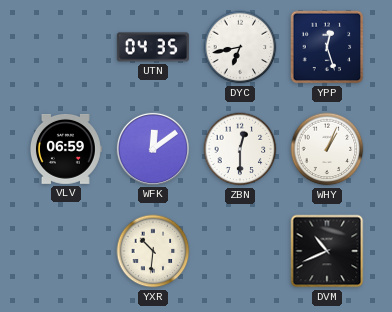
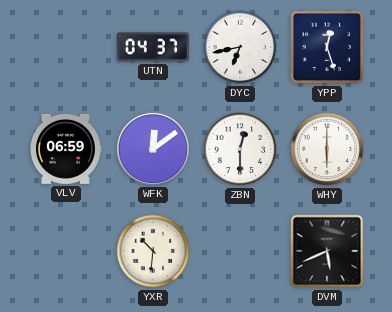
UTN: 04:35 -> 04:37 (153, 47)
WHY: 1:04 -> 6:00 (327, 149)
DVM: 10:41 -> 5:41 (327, 251)
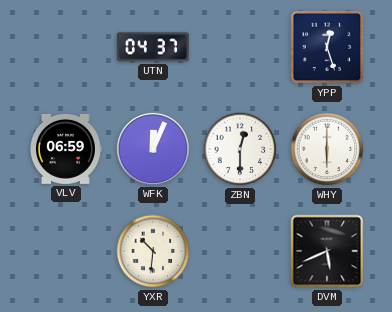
DYC: 6:43 -> none (240, 47)
WFK: 12:09 -> 12:04 (153, 149)
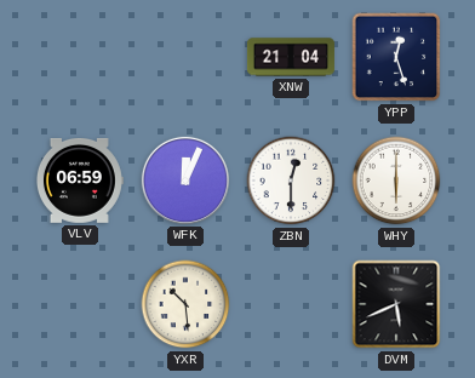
UTN: 04:37 -> none (153, 47)
XNW: none -> 21:04 (291, 57)
YXR: 10:31 -> 10:29 (185, 304)
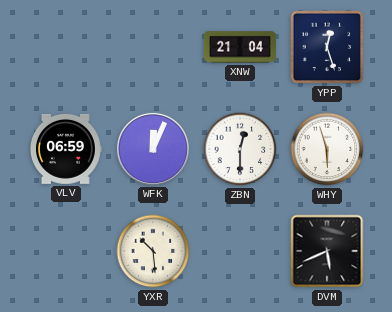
WHY: 6:00 -> 5:57 (327, 149)
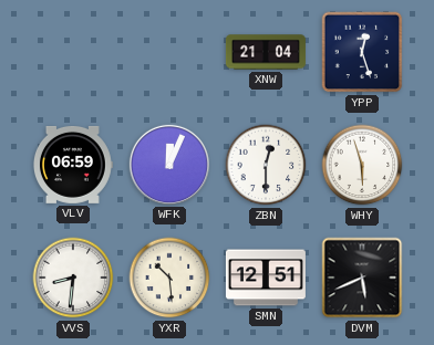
VVS: none -> 8:31 (73, 278)
SMN: none -> 12:51 (266, 278)
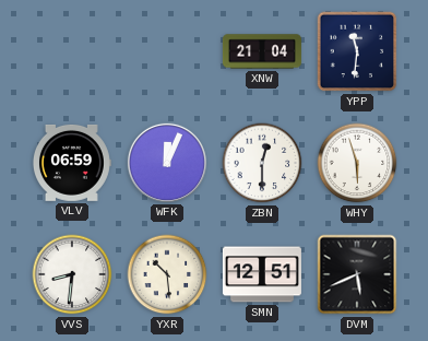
YPP: 12:27 -> 11:31 (357, 51)
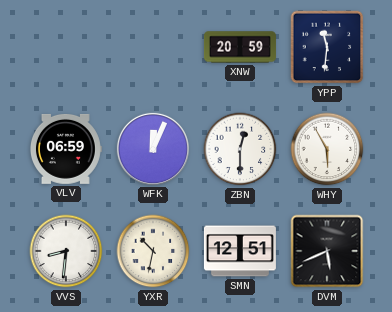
XNW: 21:04 -> 20:59 (240, 47)
WHY: 5:57 -> 5:55 (327, 149)
YXR: 10:29 -> 10:32 (153, 251)
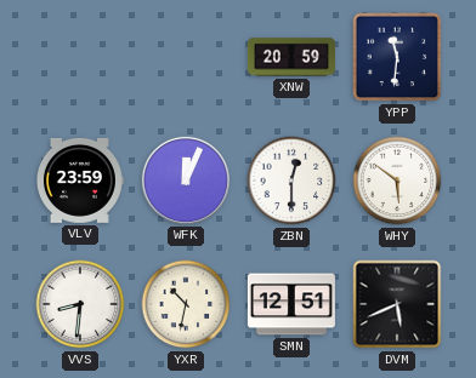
VLV: 06:59 -> 23:59 (79, 181)
WHY: 5:55 -> 5:51 (397, 181)
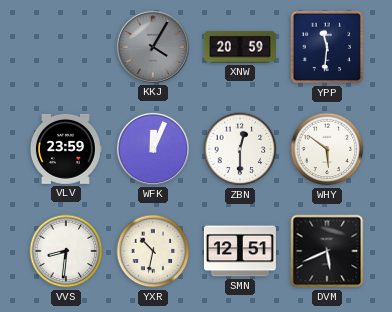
KKJ: none -> 4:05 (153, 47)
